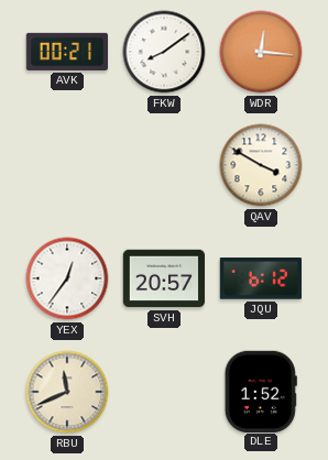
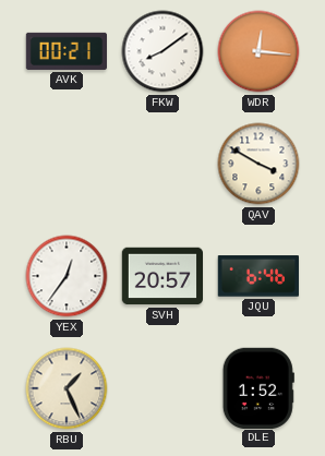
JQU: 6:12 -> 6:46 (258, 276)
RBU: 11:41 -> 1:26 (67, 388)
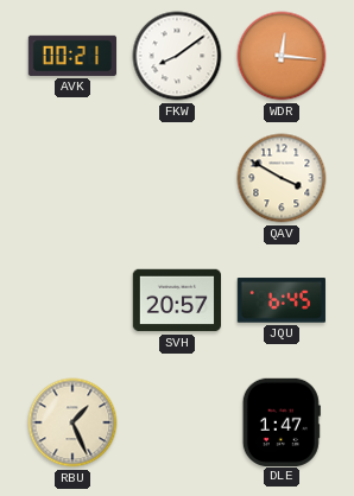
YEX: 12:36 -> none (67, 276)
JQU: 6:46 -> 6:45 (282, 300)
DLE: 1:52 -> 1:47 (282, 421)
